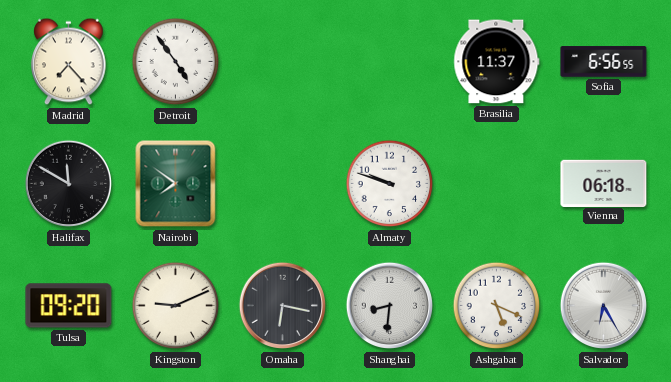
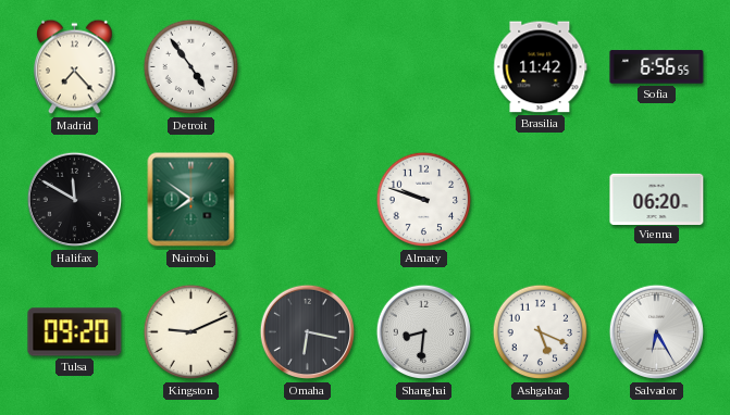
Brasilia: 11:37 -> 11:42 (541, 67)
Vienna: 06:18 -> 06:20 (657, 199)
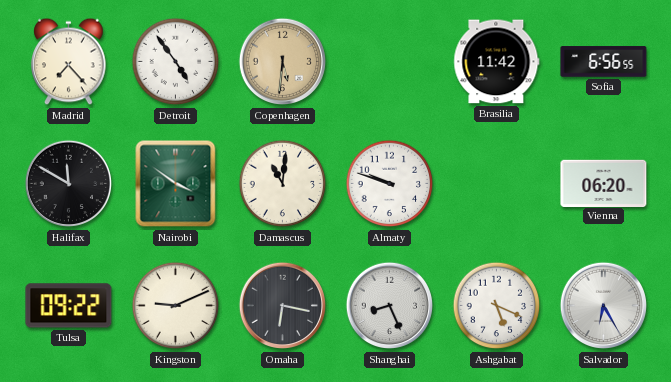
Copenhagen: none -> 5:31 (283, 62)
Nairobi: 7:51 -> 3:51 (176, 184)
Damascus: none -> 11:01 (283, 184)
Tulsa: 09:20 -> 09:22 (69, 306)
Shanghai: 8:31 -> 8:26 (390, 306)
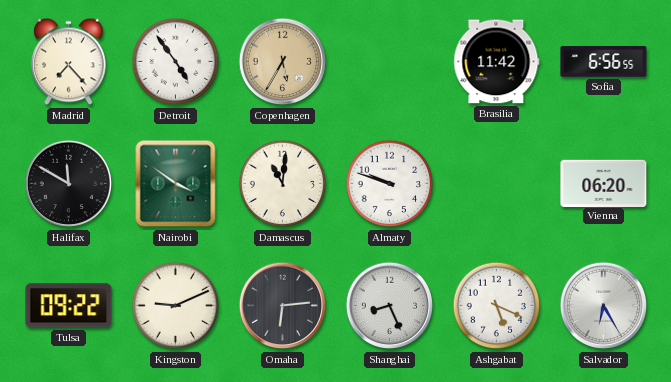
Copenhagen: 5:31 -> 5:35 (283, 62)
Omaha: 6:17 -> 6:14 (283, 306)
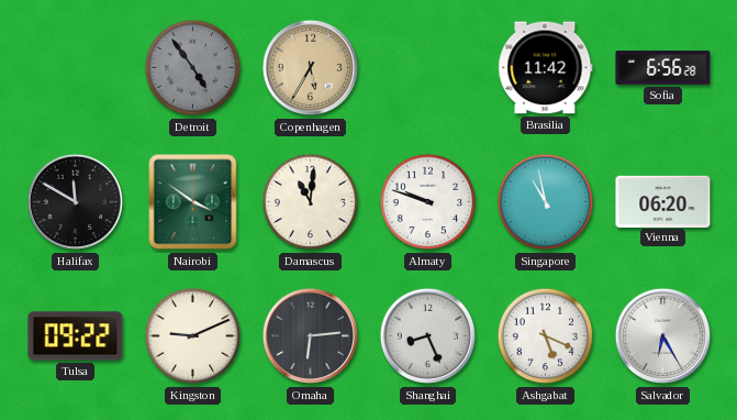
Madrid: 7:23 -> none (69, 62)
Detroit dial: white -> grey (193, 68)
Sofia: 6:56:55 -> 6:56:28 (663, 68)
Singapore: none -> 10:58 (546, 202)
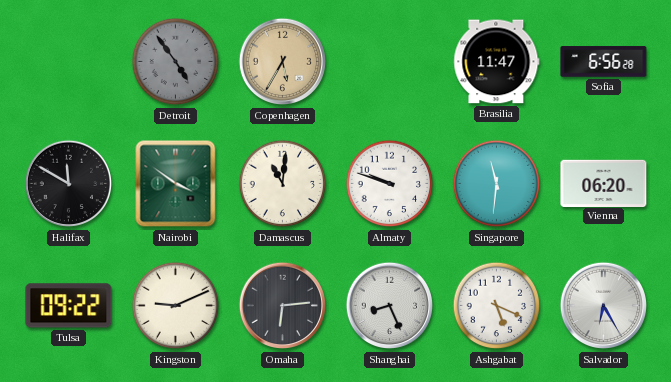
Brasilia: 11:42 -> 11:47 (497, 62)
Singapore: 10:58 -> 11:31 (497, 184)
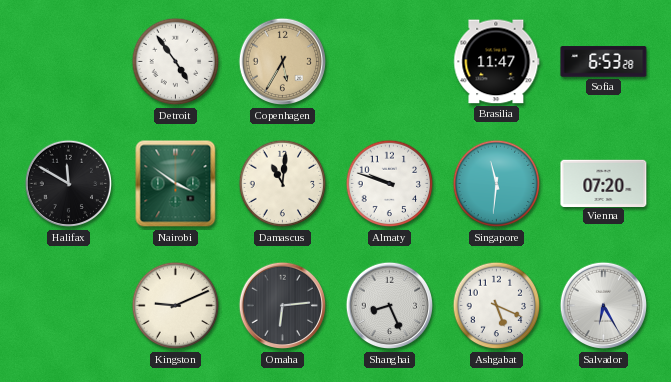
Detroit dial: grey -> white (176, 62)
Sofia: 6:56 -> 6:53 (604, 62)
Vienna: 06:20 -> 07:20 (604, 183)
Tulsa: 09:22 -> none (69, 306)
